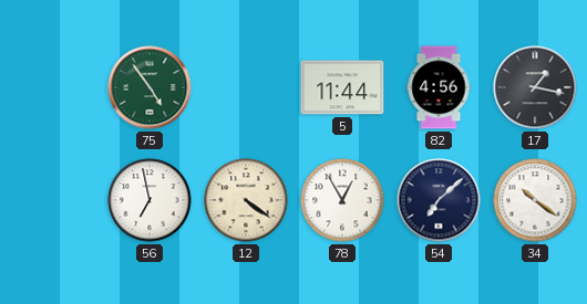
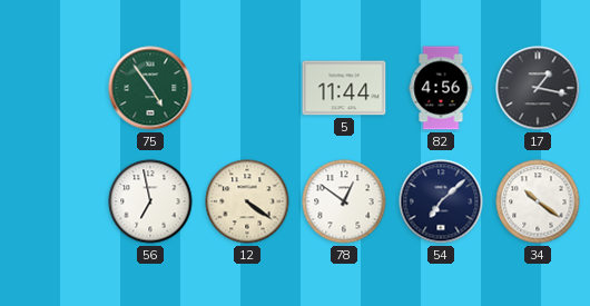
78: 12:55 -> 12:51 (344, 201)
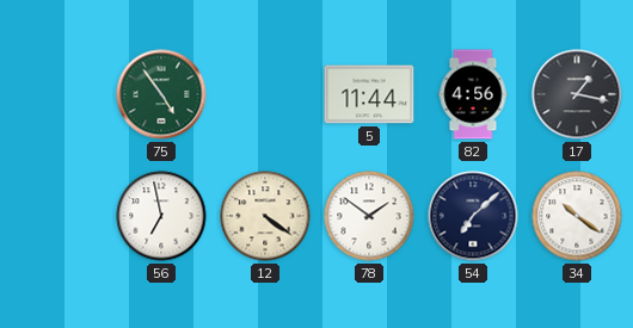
78: 12:51 -> 1:51 (369, 216)
